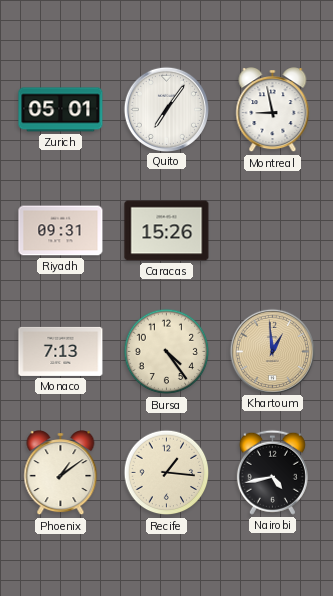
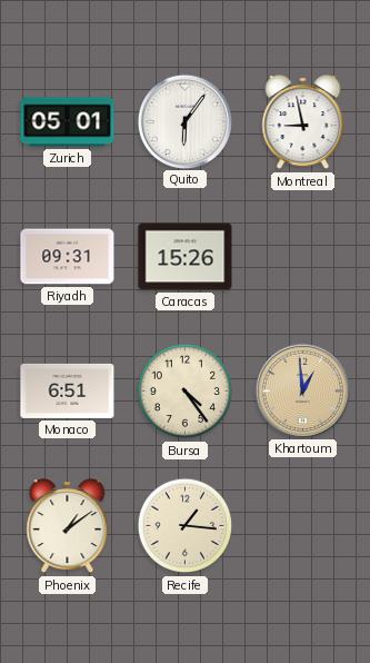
Quito: 7:06 -> 6:06 (184, 121)
Monaco: 7:13 -> 6:51 (68, 390)
Nairobi: 4:43 -> none (272, 472)
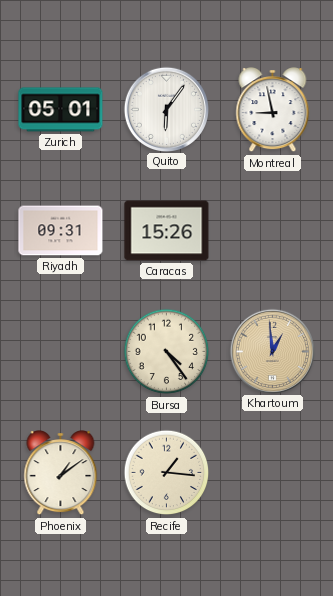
Monaco: 6:51 -> none (68, 390)
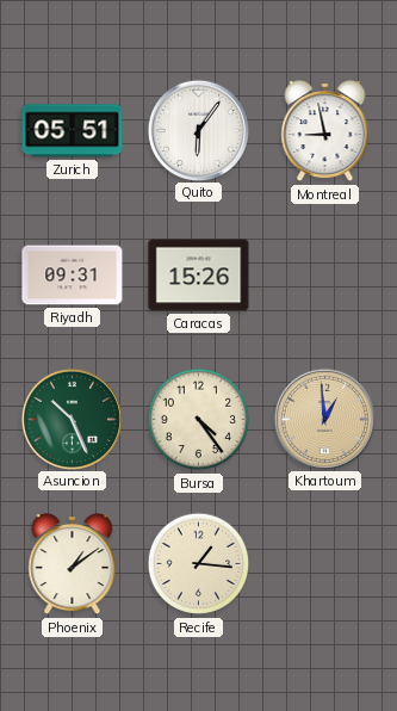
Zurich: 05:01 -> 05:51 (73, 131)
Asuncion: none -> 10:26 (72, 419)
